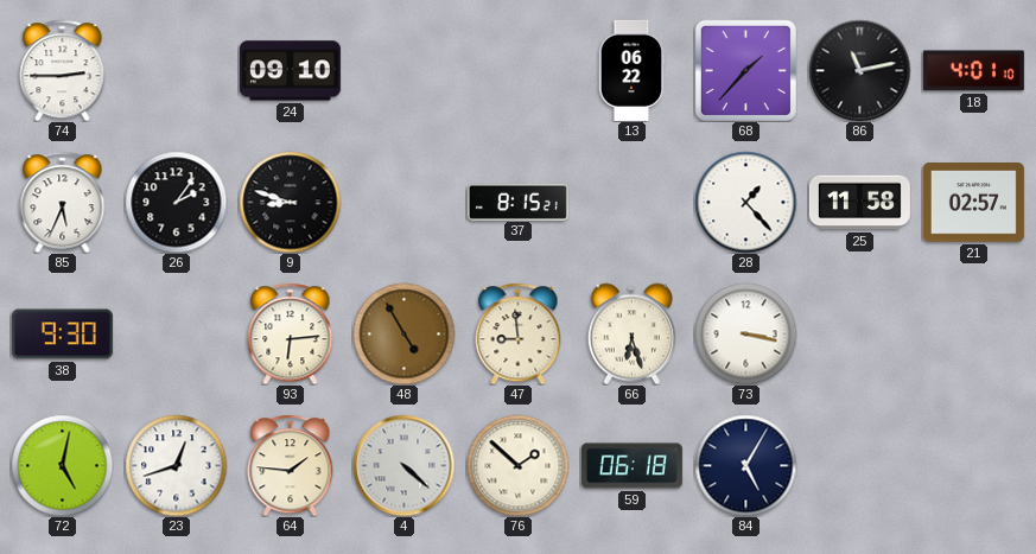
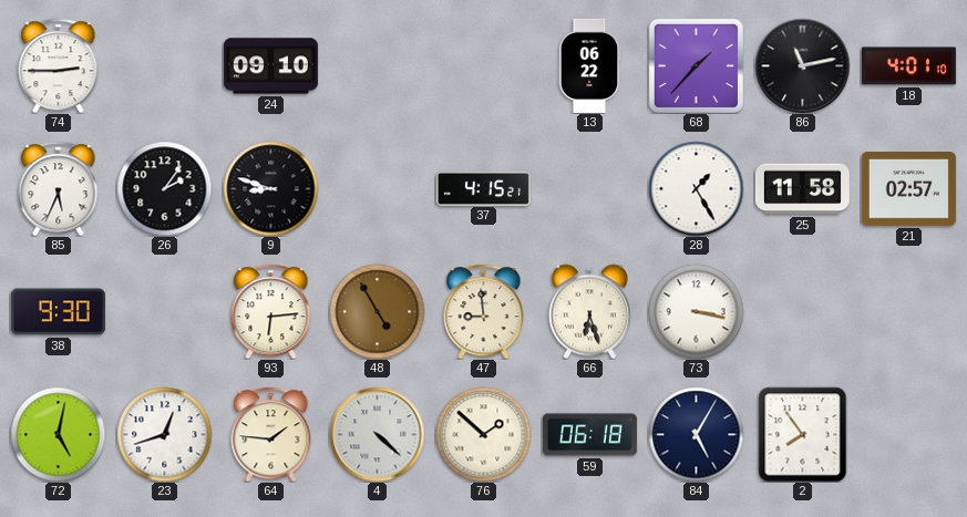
37: 8:15 -> 4:15 (483, 188)
28: 1:23 -> 1:25 (696, 188)
2: none -> 7:54 (803, 434)
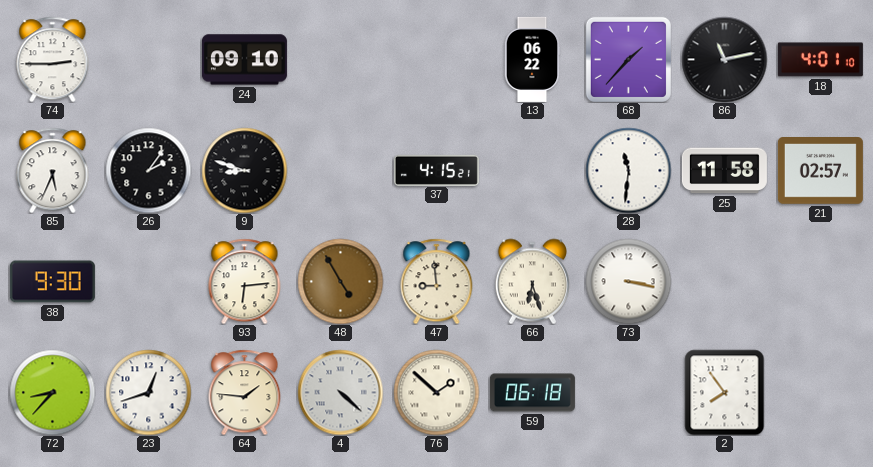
28: 1:25 -> 11:31 (628, 170)
72: 5:02 -> 8:37 (52, 392)
84: 5:05 -> none (696, 434)
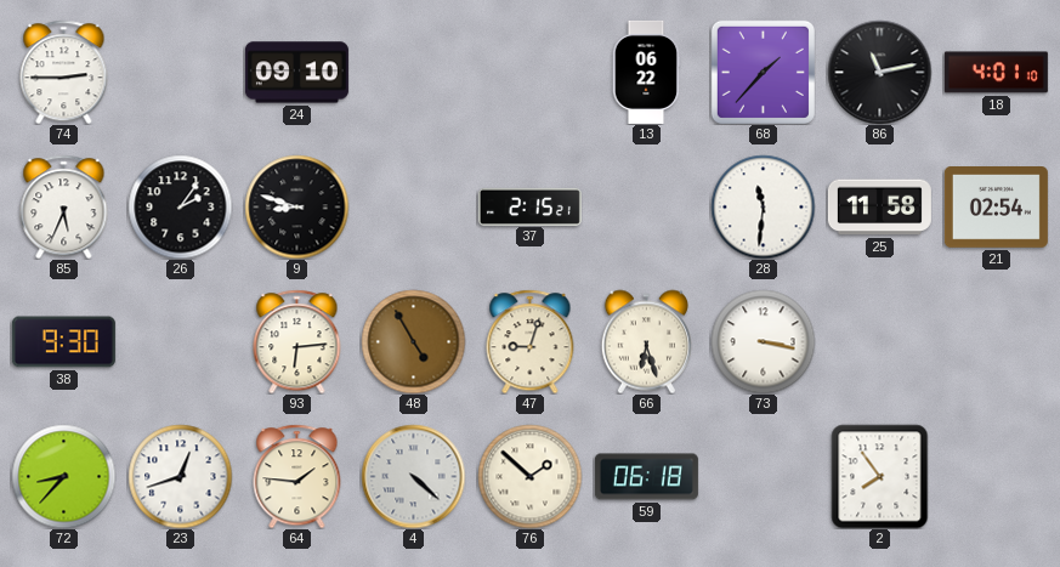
37: 4:15 -> 2:15 (529, 206)
21: 02:57 -> 02:54 (996, 208)
47: 8:59 -> 9:03 (531, 341)
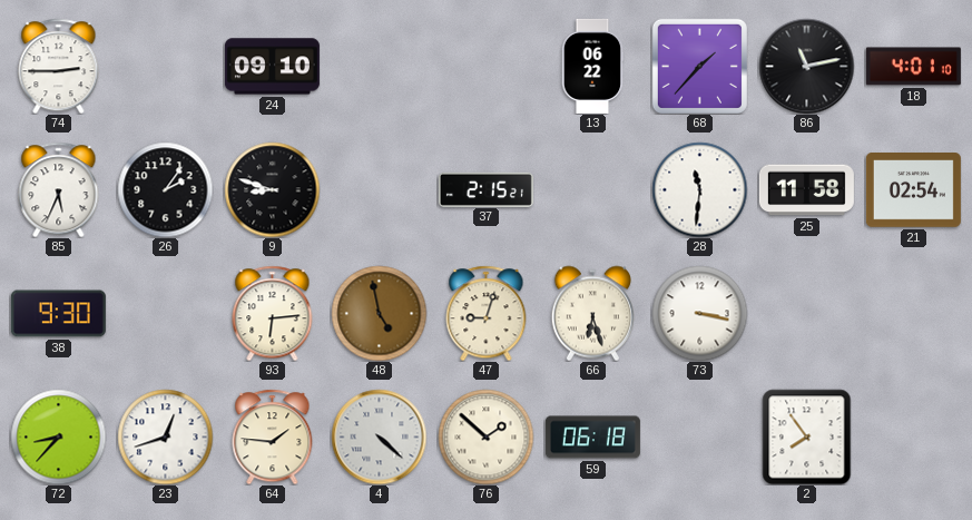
48: 4:55 -> 4:58 (379, 313)
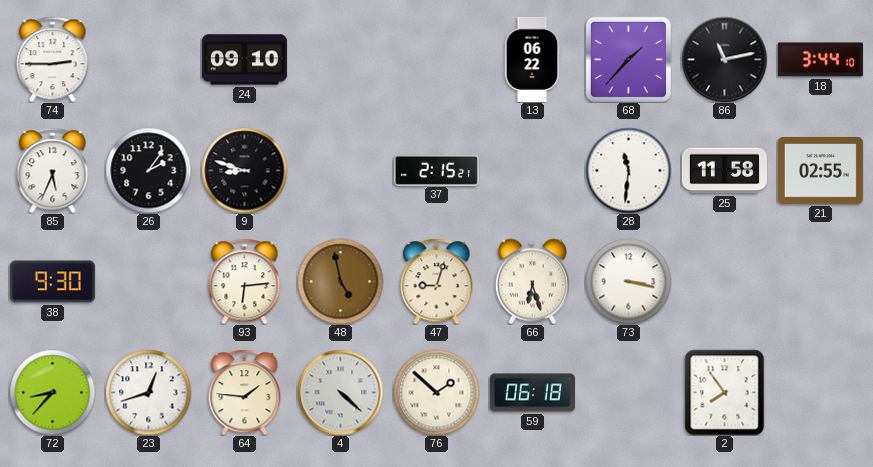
18: 4:01 -> 3:44 (820, 60)
21: 02:54 -> 02:55 (820, 171)
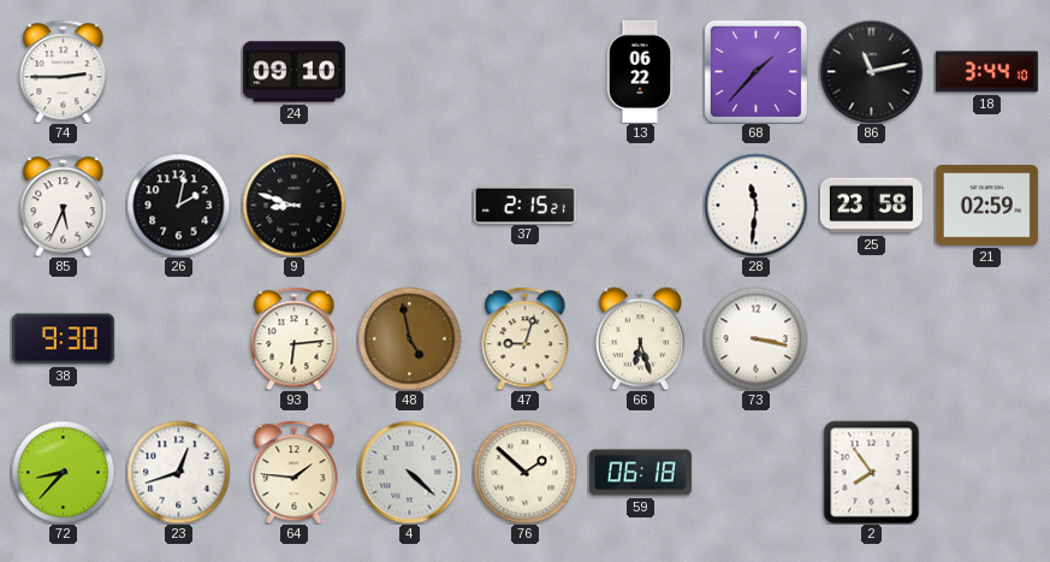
26: 2:06 -> 2:02 (178, 205)
25: 11:58 -> 23:58 (871, 206)
21: 02:55 -> 02:59 (986, 206)
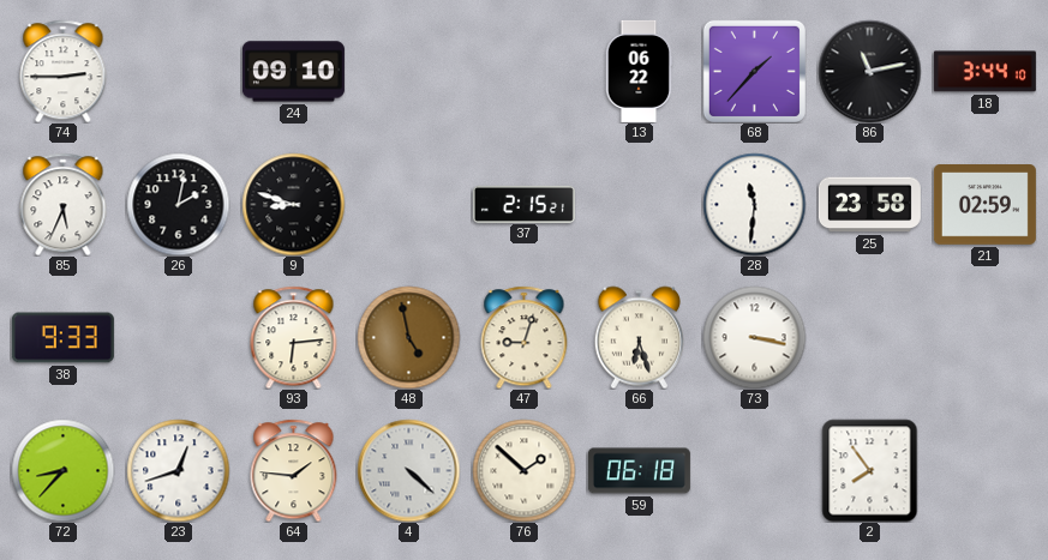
38: 9:30 -> 9:33 (62, 338)
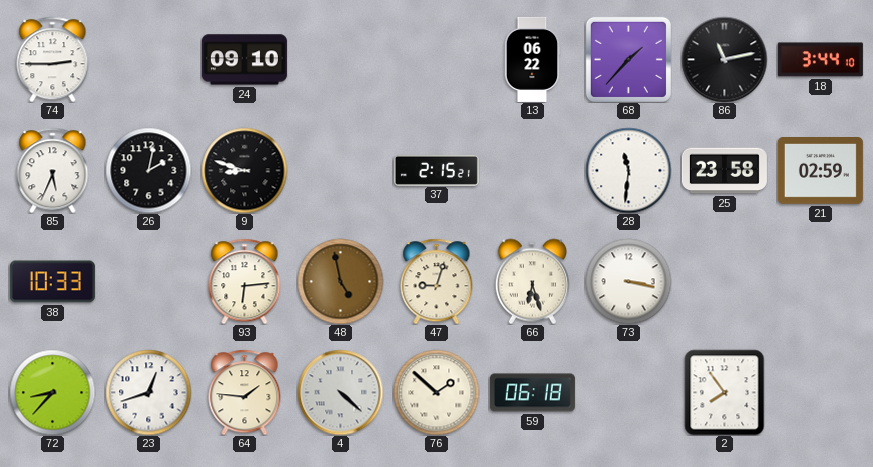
38: 9:33 -> 10:33 (52, 282)
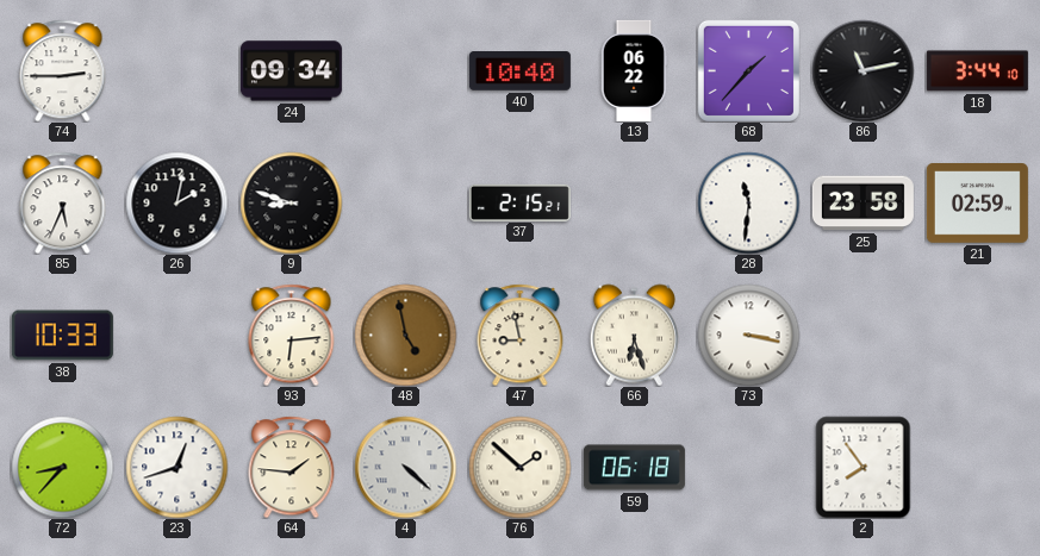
24: 09:10 -> 09:34 (291, 71)
40: none -> 10:40 (519, 71)
47: 9:03 -> 8:58 (521, 335)
